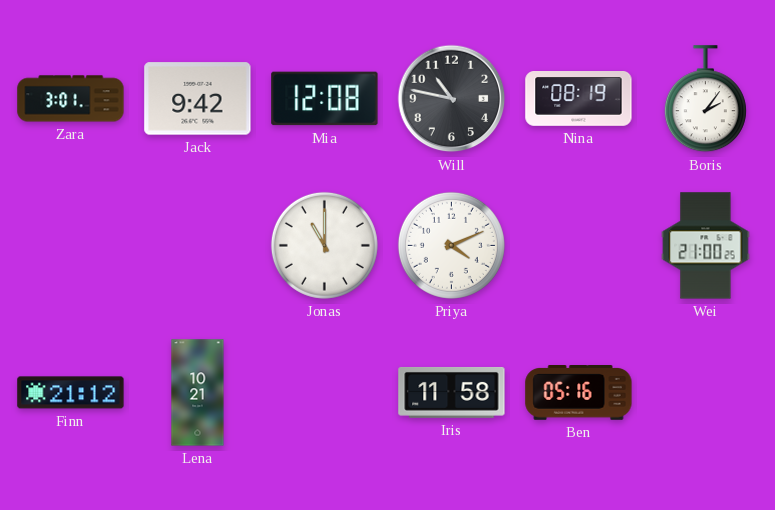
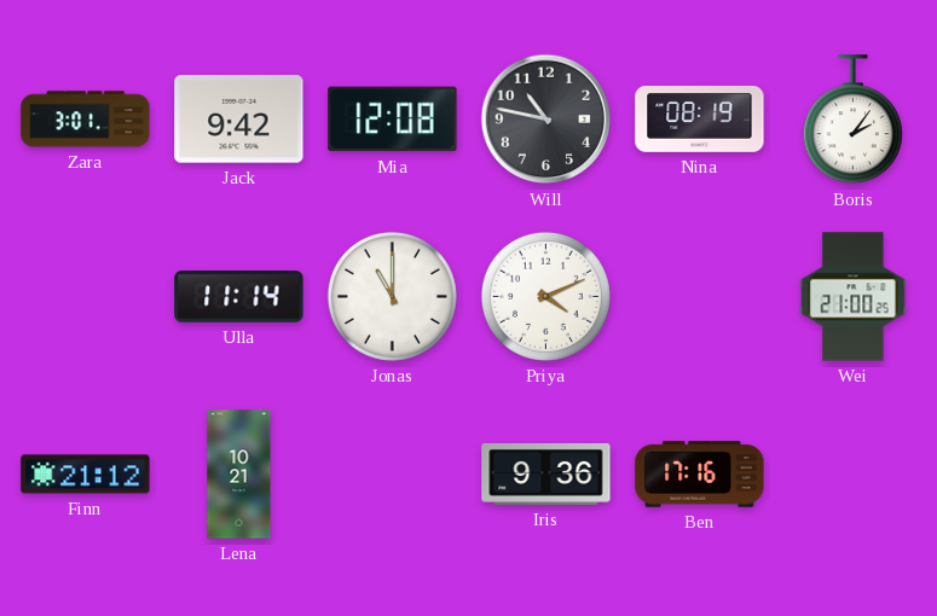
Ulla: none -> 11:14 (239, 297)
Iris: 11:58 -> 9:36 (546, 473)
Ben: 05:16 -> 17:16 (700, 475)
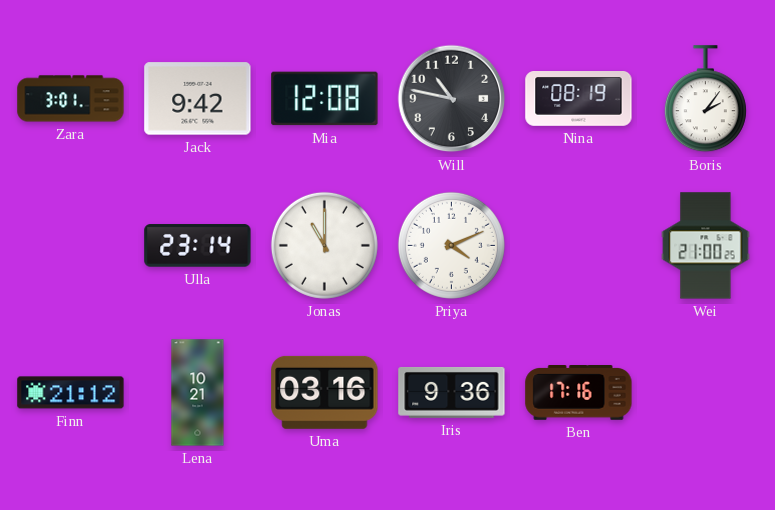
Ulla: 11:14 -> 23:14 (198, 246)
Uma: none -> 03:16 (325, 392)
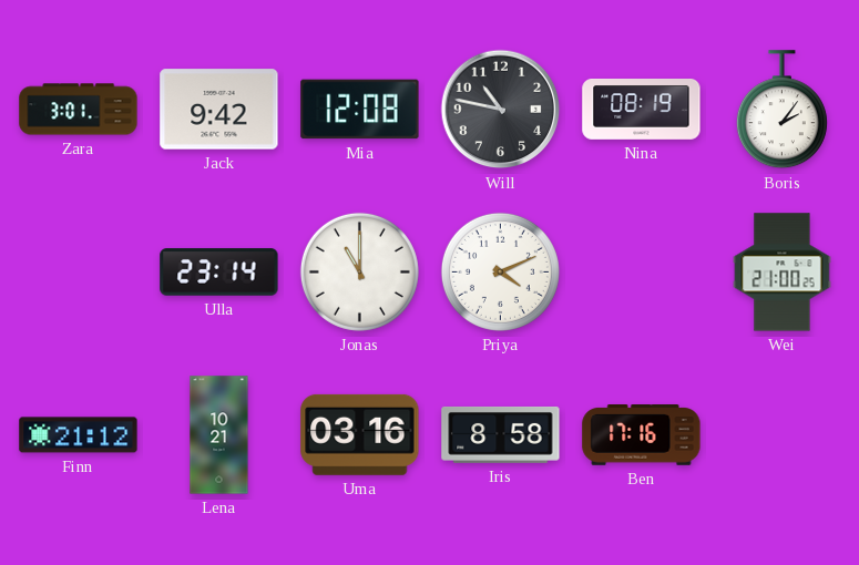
Iris: 9:36 -> 8:58 (501, 434)
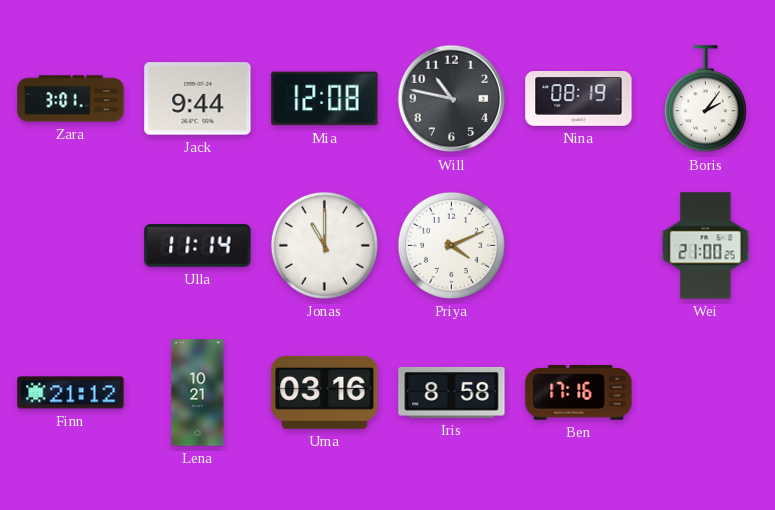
Jack: 9:42 -> 9:44 (198, 99)
Ulla: 23:14 -> 11:14 (198, 246)
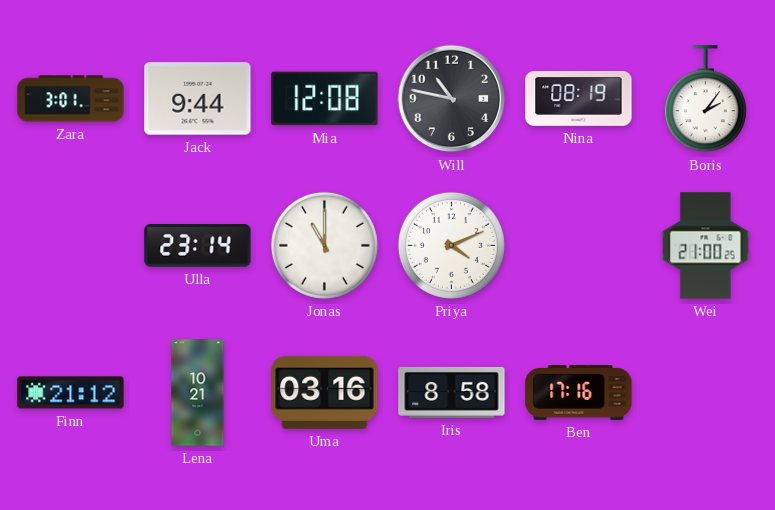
Ulla: 11:14 -> 23:14 (198, 246)
